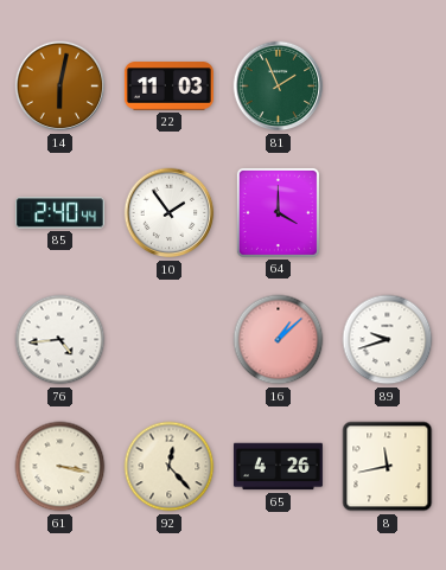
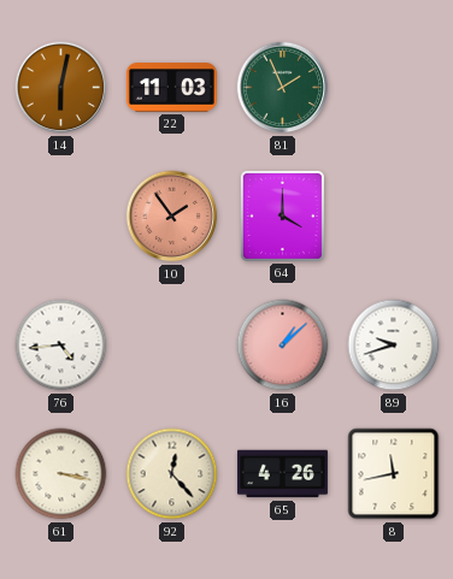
85: 2:40 -> none (59, 213)
10 dial: white -> salmon (172, 217)
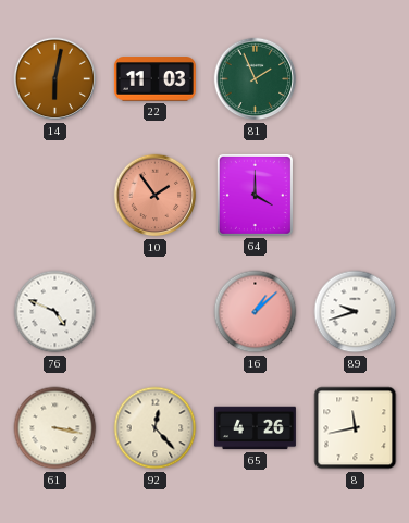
76: 4:44 -> 4:49 (55, 312)
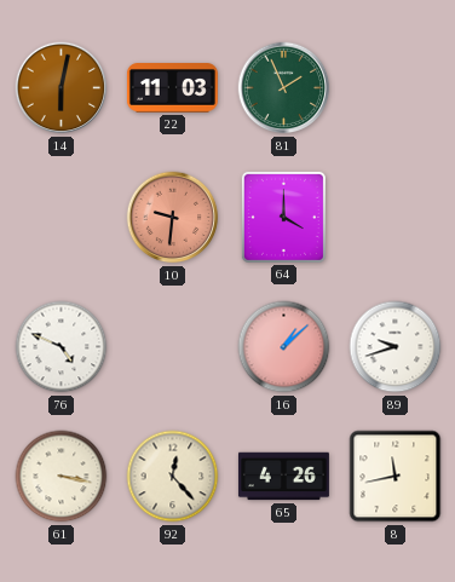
10: 1:54 -> 9:31 (173, 218)
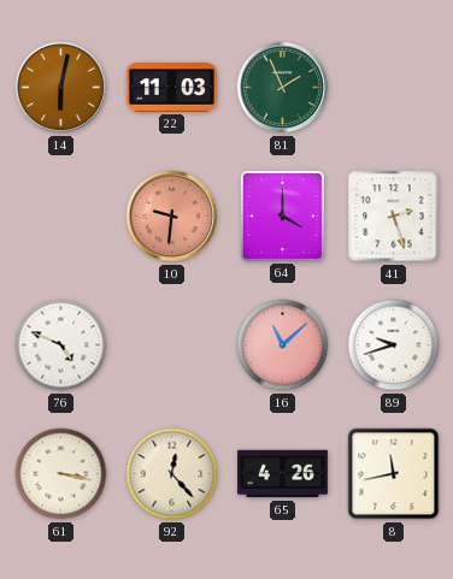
41: none -> 2:27 (394, 217)
16: 1:08 -> 11:08 (283, 345)
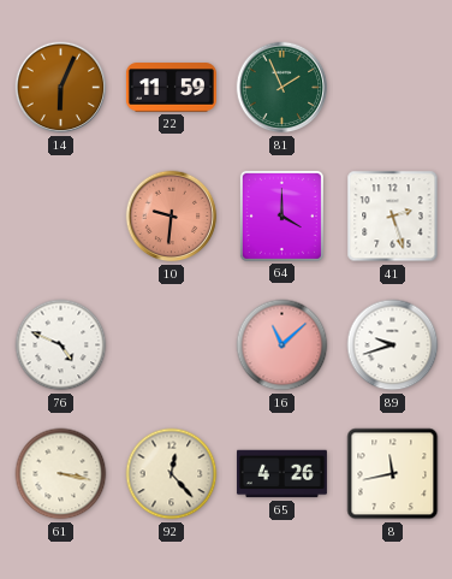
14: 6:02 -> 6:04 (61, 88)
22: 11:03 -> 11:59 (171, 88)
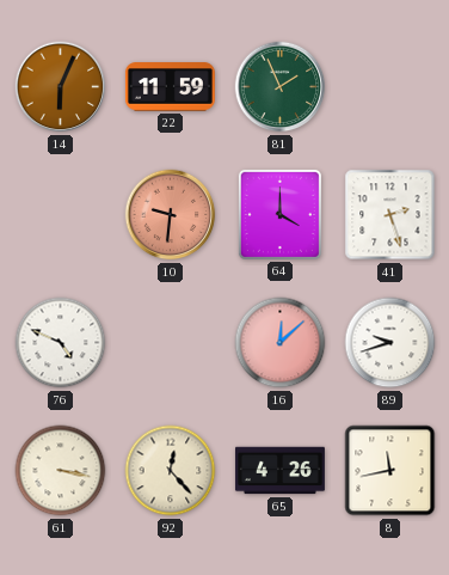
16: 11:08 -> 12:08 (281, 343)
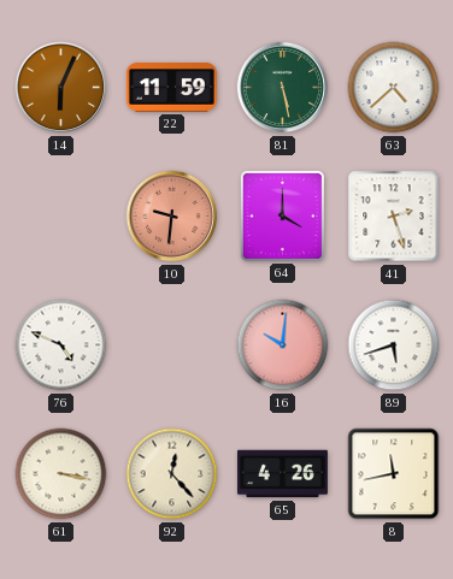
81: 1:56 -> 5:28 (283, 88)
63: none -> 4:38 (394, 88)
16: 12:08 -> 10:01 (283, 345)
89: 9:42 -> 5:42 (394, 345)
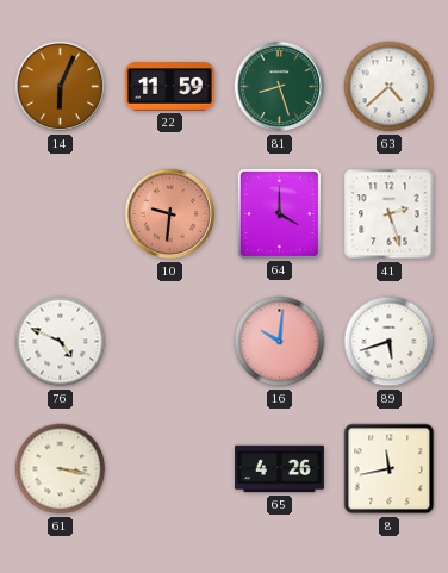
81: 5:28 -> 8:27 (280, 87)
92: 12:23 -> none (172, 474)
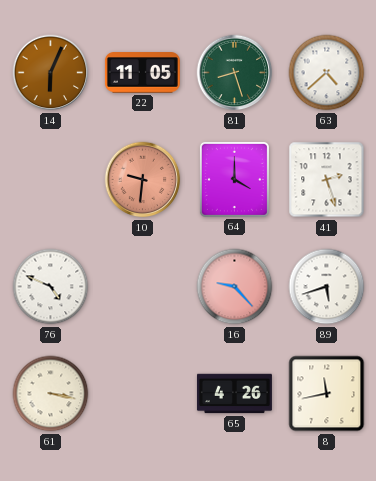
22: 11:59 -> 11:05 (142, 73)
16: 10:01 -> 9:23 (235, 287)
